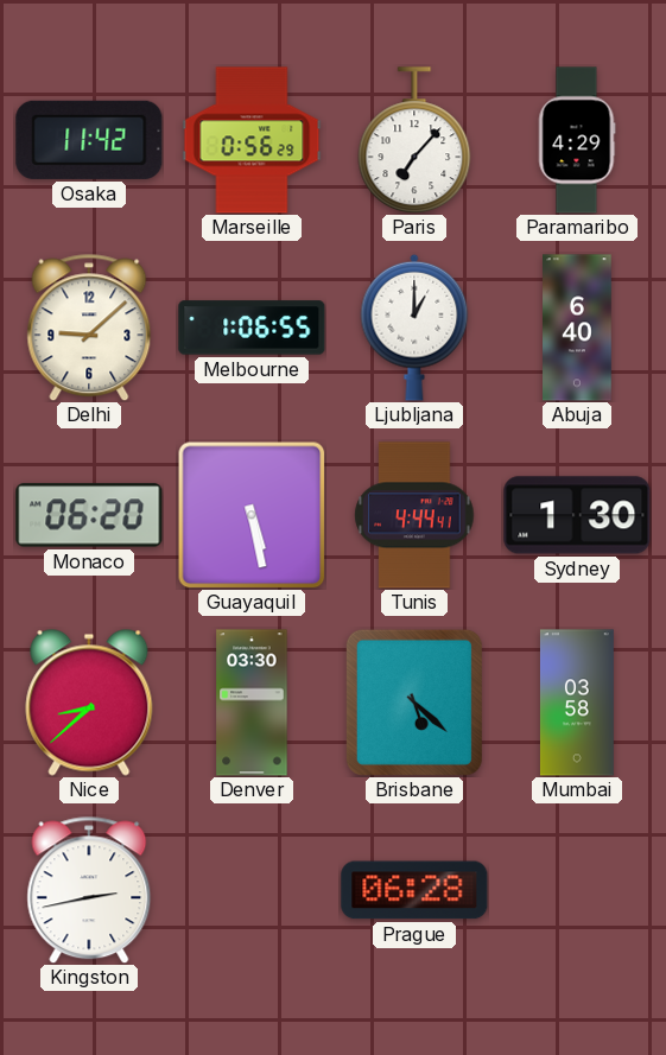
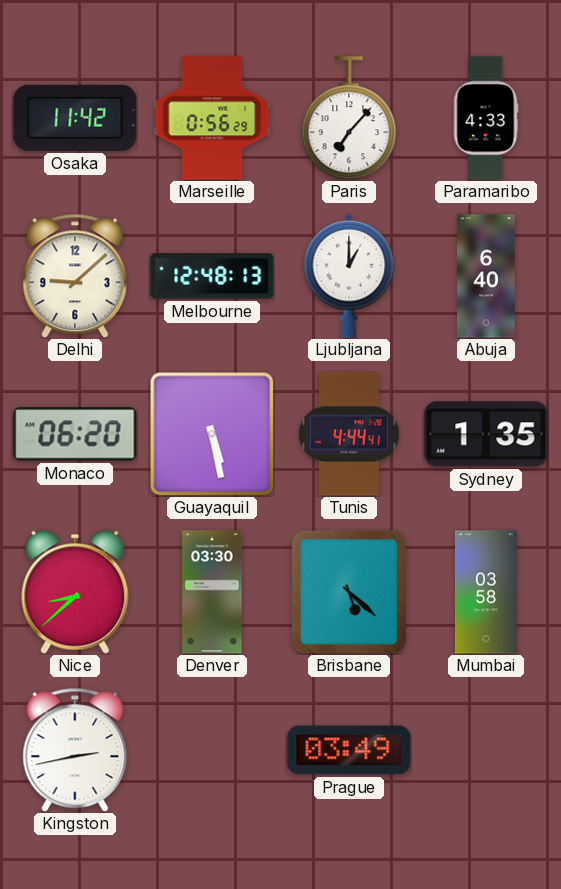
Paramaribo: 4:29 -> 4:33 (486, 118)
Melbourne: 1:06 -> 12:48 (212, 276)
Sydney: 1:30 -> 1:35 (486, 434)
Prague: 06:28 -> 03:49 (349, 750)
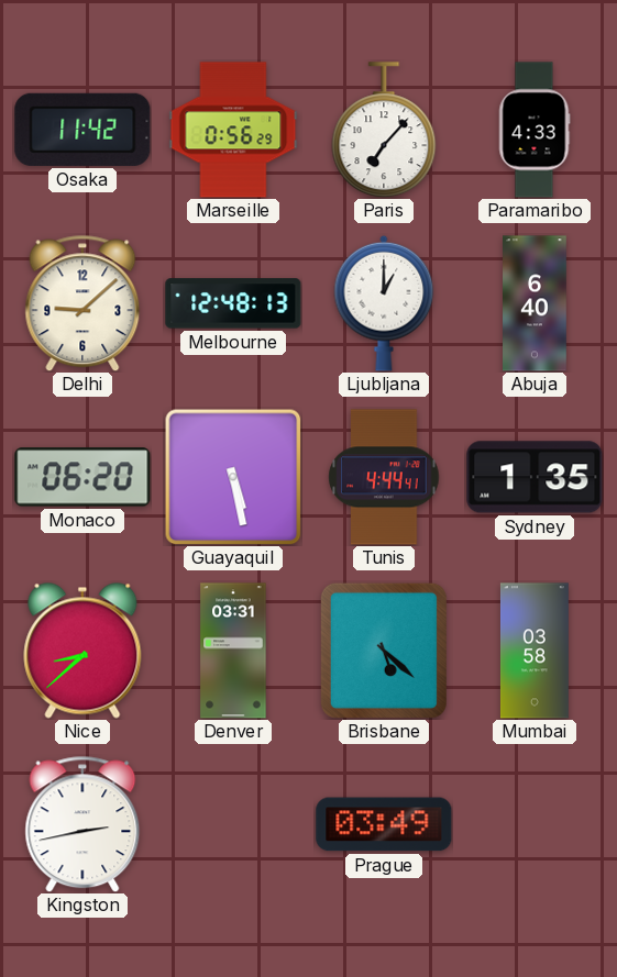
Denver: 03:30 -> 03:31 (233, 651)
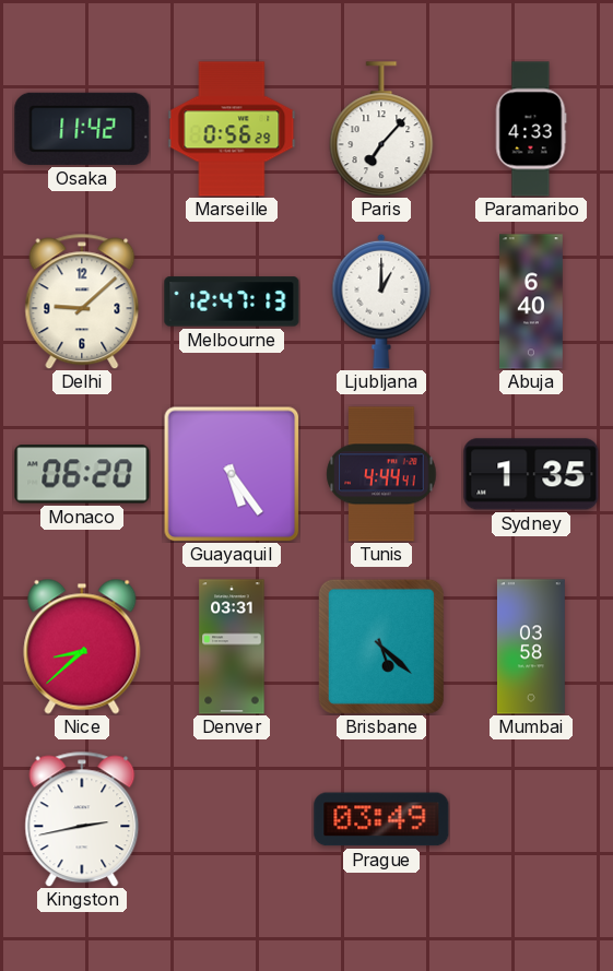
Melbourne: 12:48 -> 12:47 (232, 301)
Guayaquil: 5:28 -> 5:24 (232, 474)
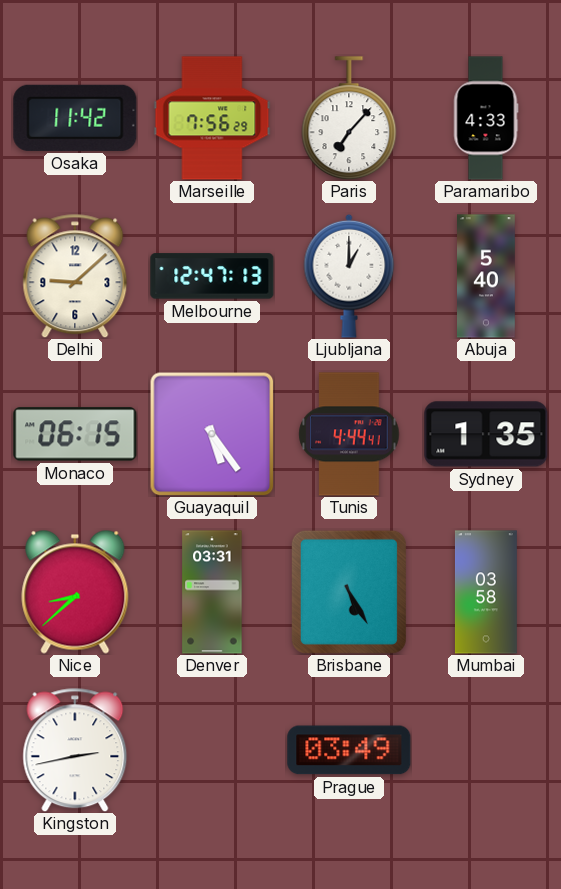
Marseille: 0:56 -> 7:56 (212, 118)
Abuja: 6:40 -> 5:40 (487, 276)
Monaco: 06:20 -> 06:15 (75, 434)
Brisbane: 5:22 -> 5:25 (349, 592)
